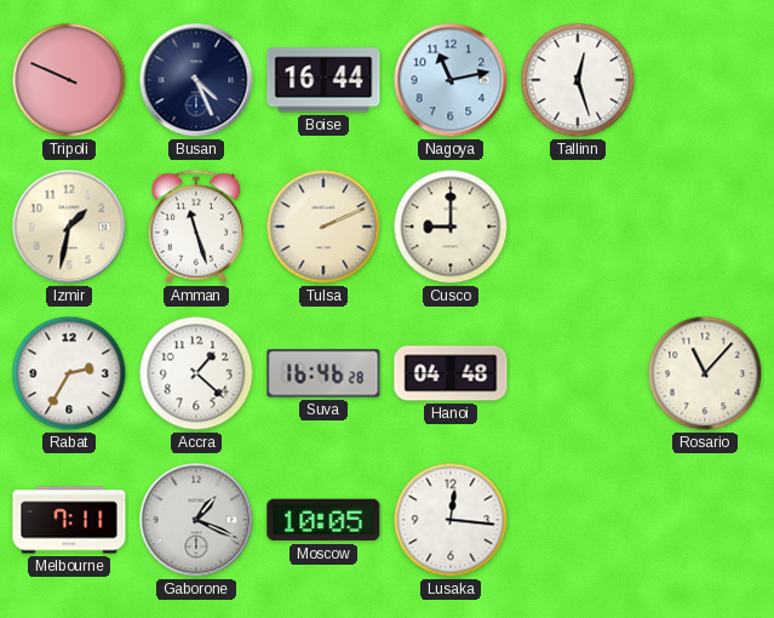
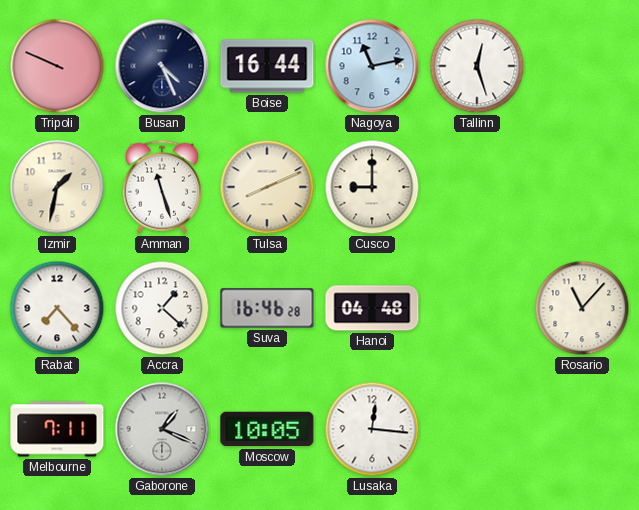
Tulsa: 2:11 -> 8:11 (267, 187)
Rabat: 2:35 -> 7:23 (57, 308)
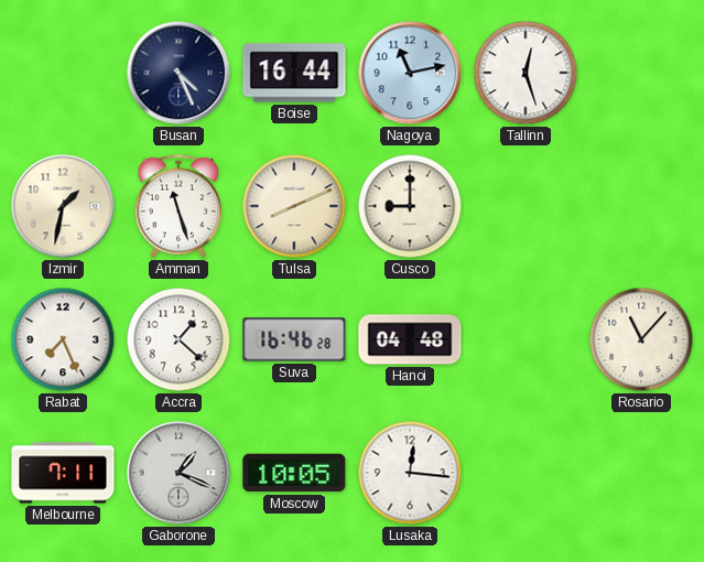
Tripoli: 9:49 -> none (57, 66)
Rabat: 7:23 -> 7:26 (63, 339)
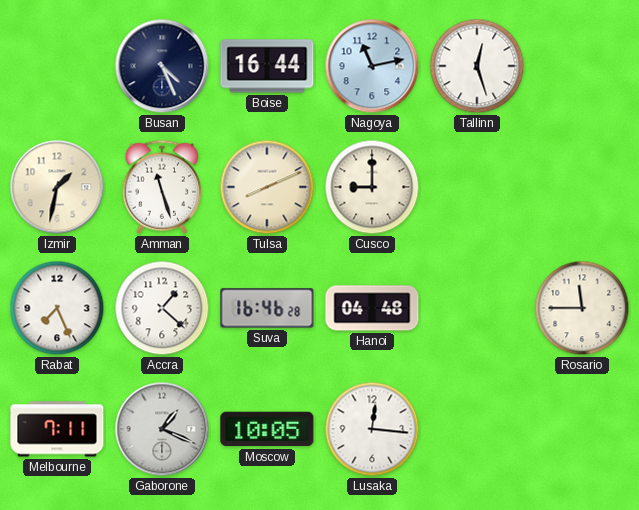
Rosario: 11:07 -> 11:45 (582, 308)
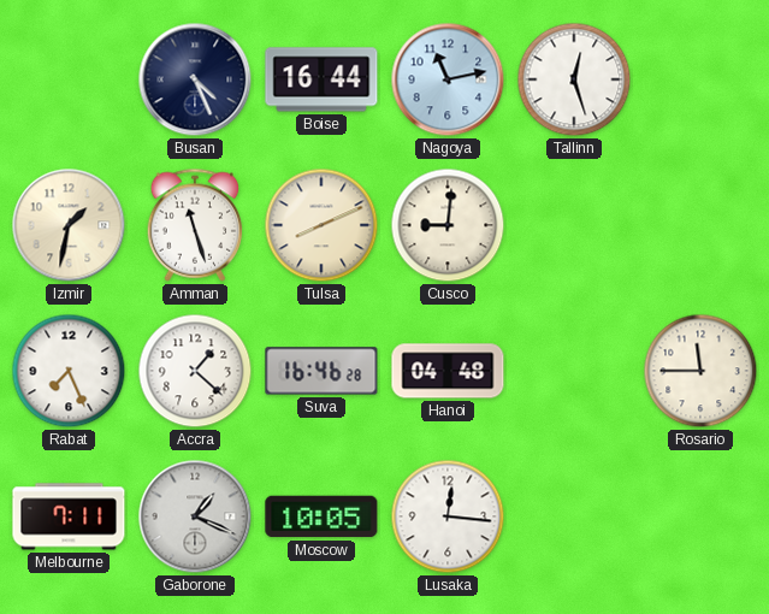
Cusco: 9:00 -> 9:01 (448, 225)
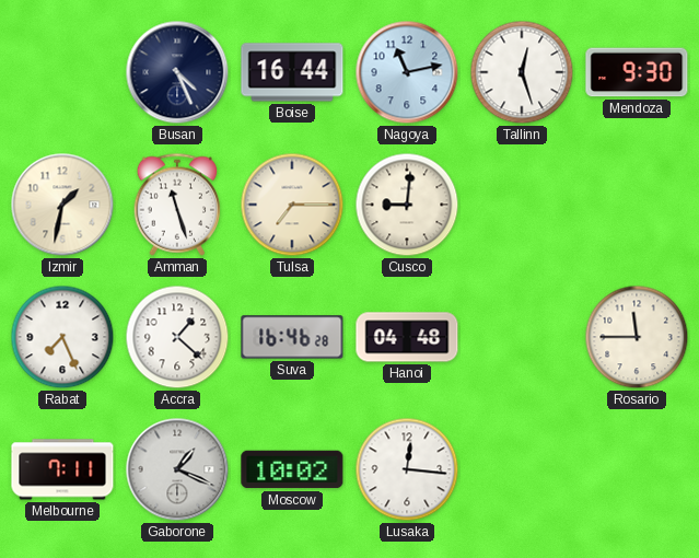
Mendoza: none -> 9:30 (637, 72)
Tulsa: 8:11 -> 7:15 (292, 205)
Moscow: 10:05 -> 10:02 (292, 469)
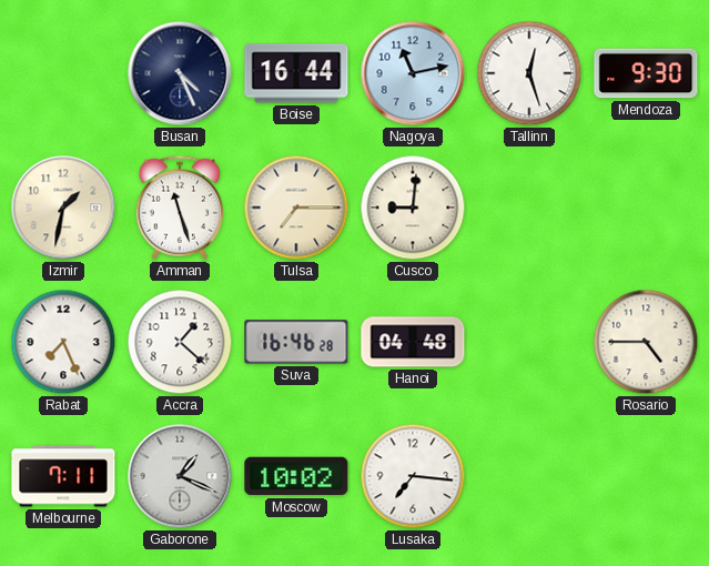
Rosario: 11:45 -> 4:45 (646, 342)
Lusaka: 12:16 -> 7:16 (413, 476)
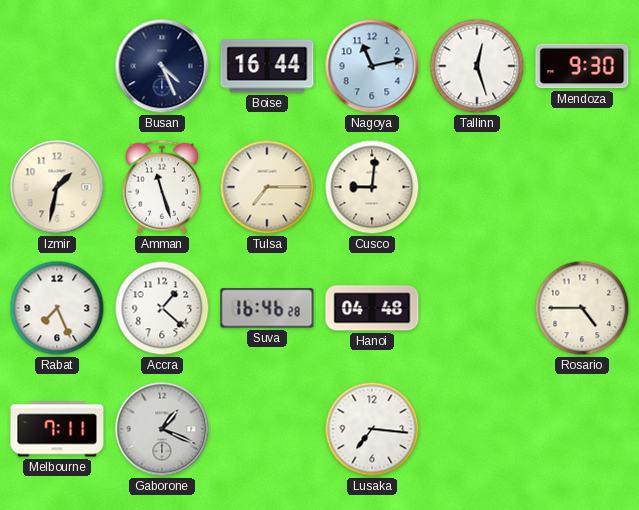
Moscow: 10:02 -> none (296, 476)
